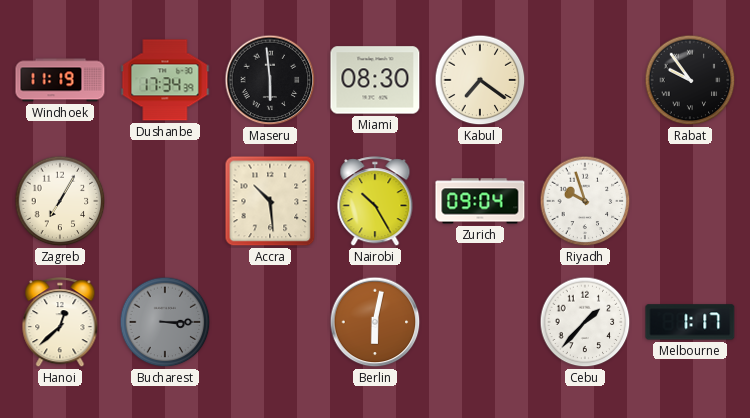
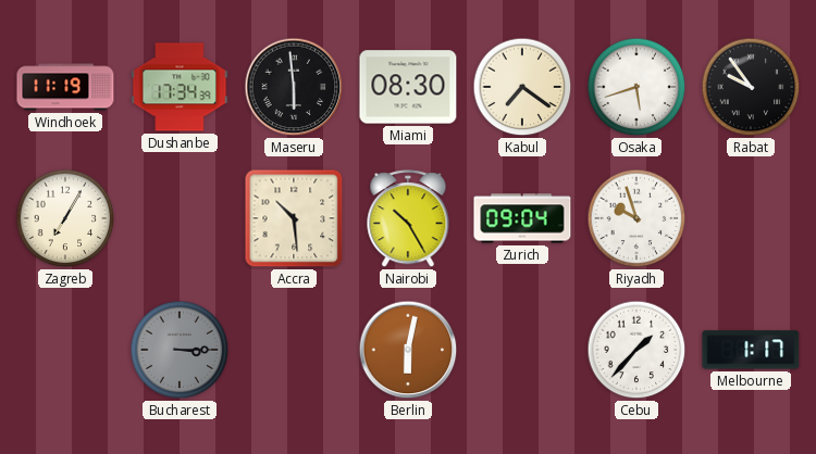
Osaka: none -> 5:42 (636, 87)
Hanoi: 12:38 -> none (60, 323)
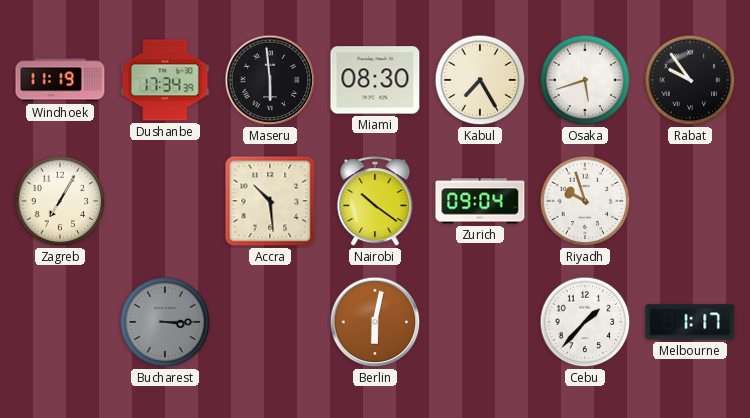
Kabul: 7:21 -> 7:25 (480, 80)
Nairobi: 10:25 -> 10:21 (375, 202)
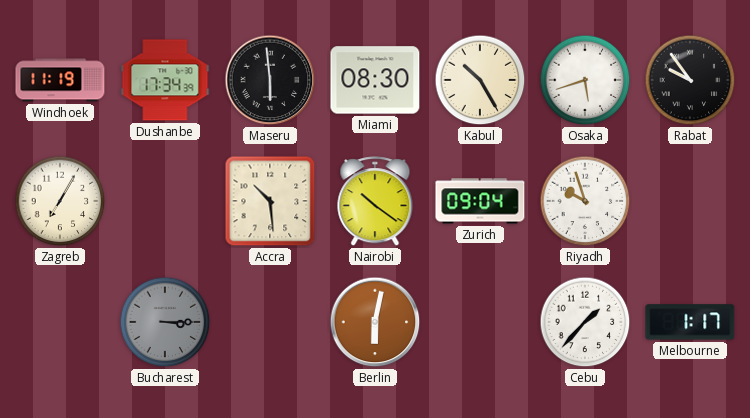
Kabul: 7:25 -> 10:25 (480, 80)
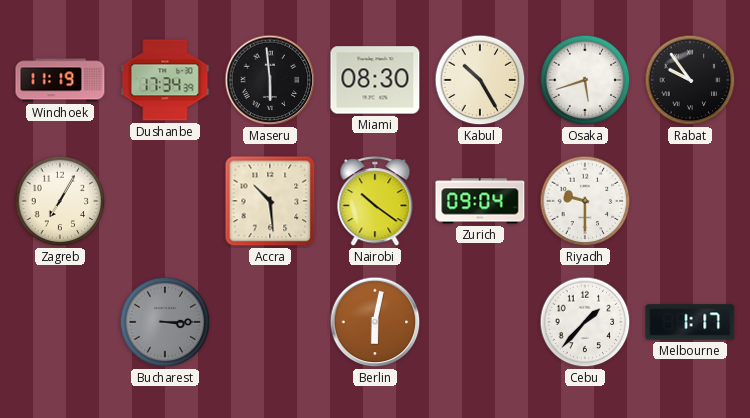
Riyadh: 9:57 -> 9:30 (585, 201)
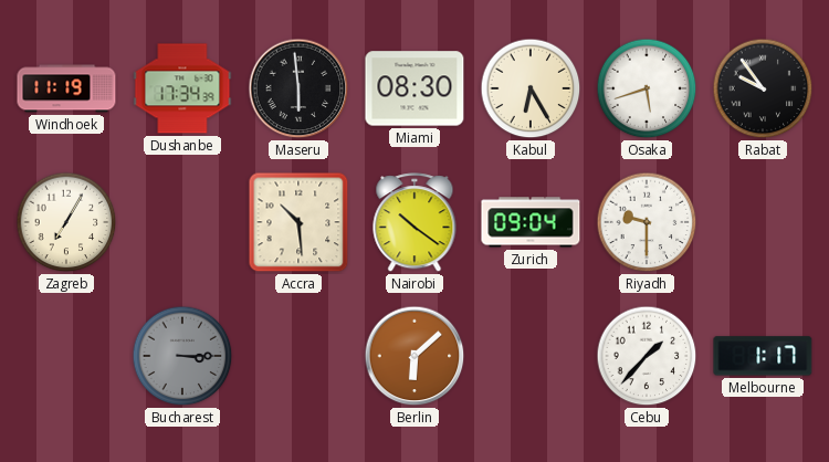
Kabul: 10:25 -> 6:25 (531, 88)
Berlin: 6:02 -> 6:08 (414, 356)
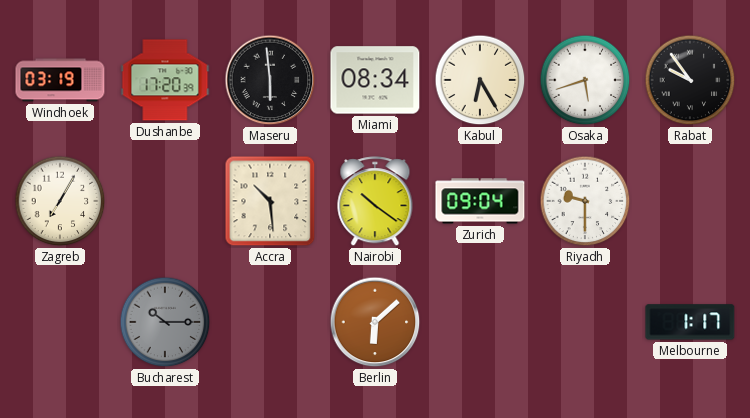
Windhoek: 11:19 -> 03:19 (60, 80)
Dushanbe: 17:34 -> 17:20 (165, 80)
Miami: 08:30 -> 08:34 (375, 80)
Bucharest: 3:15 -> 10:15 (165, 322)
Cebu: 1:37 -> none (647, 356)
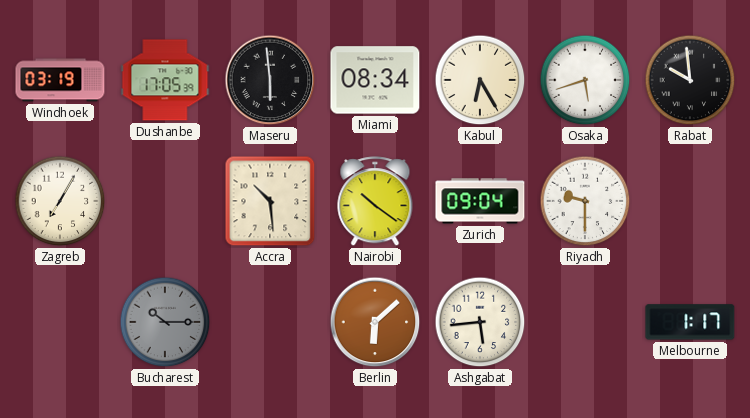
Dushanbe: 17:20 -> 17:05 (165, 80)
Rabat: 9:54 -> 9:59 (690, 80)
Ashgabat: none -> 5:44 (480, 322)
